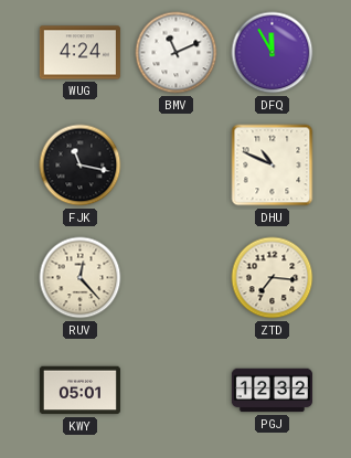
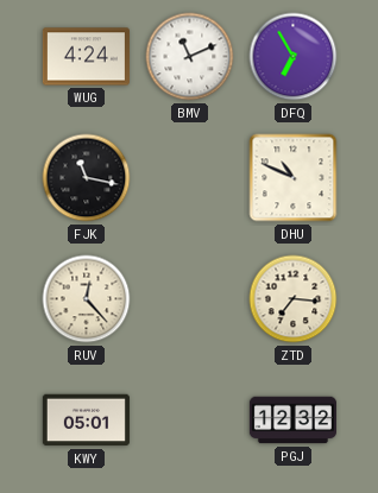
DFQ: 11:55 -> 6:55 (294, 57)
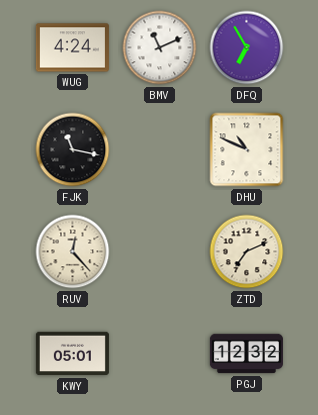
ZTD: 7:16 -> 7:11 (247, 252)
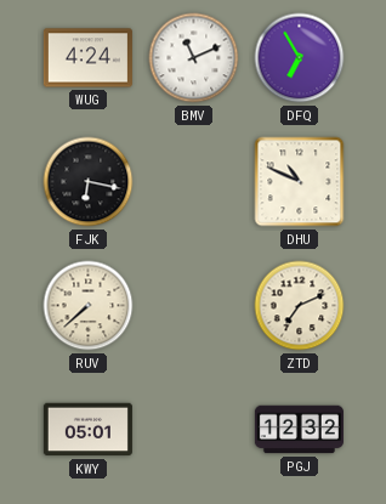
FJK: 11:17 -> 6:17 (89, 182)
RUV: 12:23 -> 7:38 (89, 306)
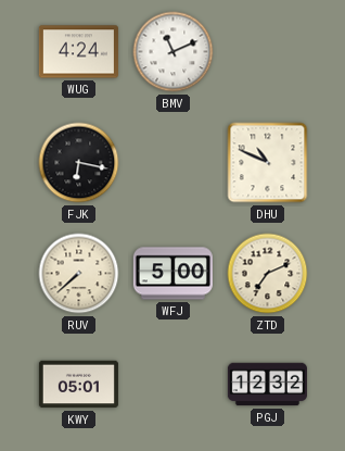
DFQ: 6:55 -> none (300, 58)
WFJ: none -> 5:00 (173, 274)
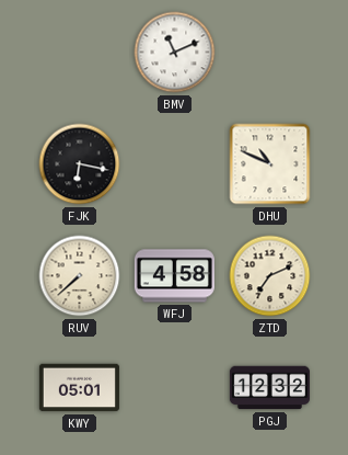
WUG: 4:24 -> none (78, 52)
WFJ: 5:00 -> 4:58 (174, 276)
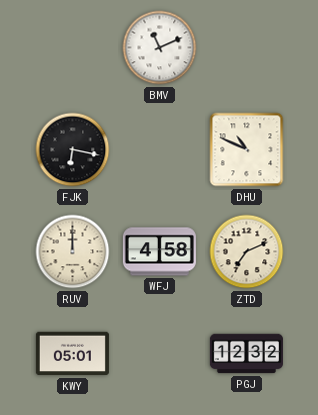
RUV: 7:38 -> 12:00 (73, 252)
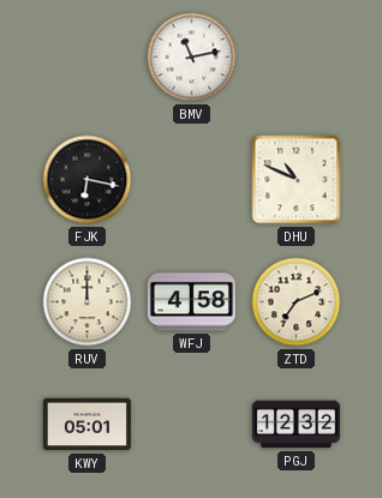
BMV: 11:11 -> 11:13 (192, 58)
